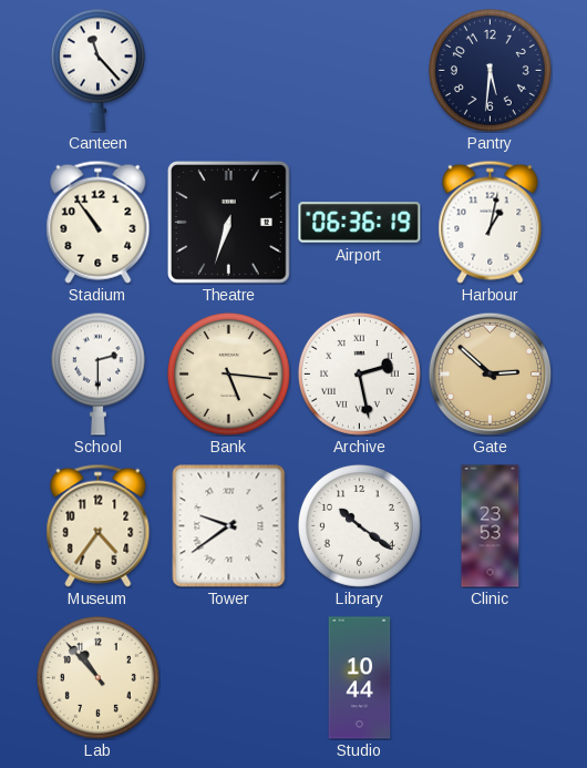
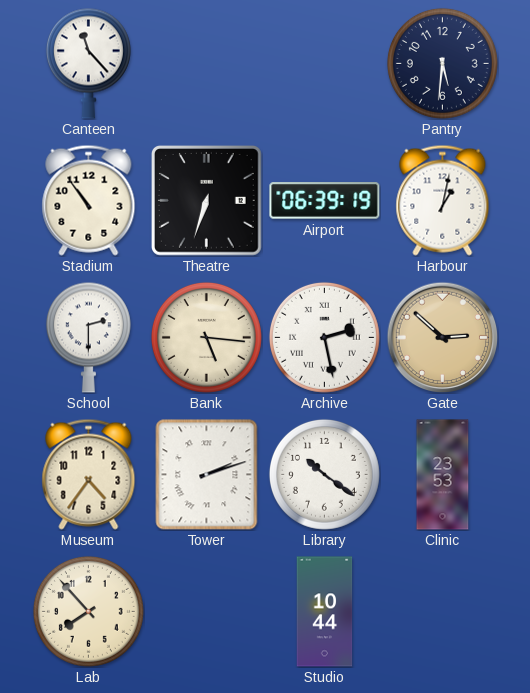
Airport: 06:36 -> 06:39 (325, 201)
Tower: 9:39 -> 2:12 (207, 475)
Lab: 10:53 -> 7:53 (88, 611)
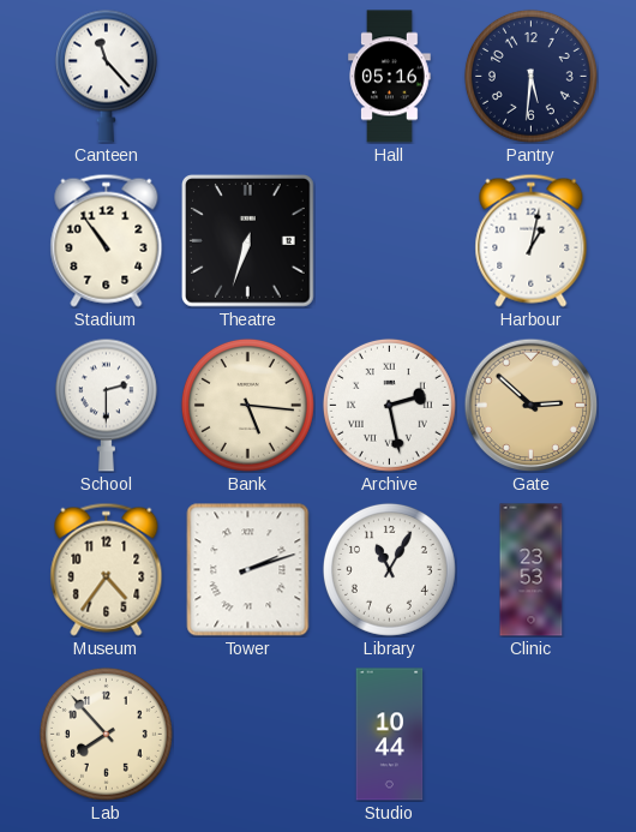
Hall: none -> 05:16 (390, 77)
Airport: 06:39 -> none (325, 201)
Library: 10:21 -> 11:05 (389, 569)
